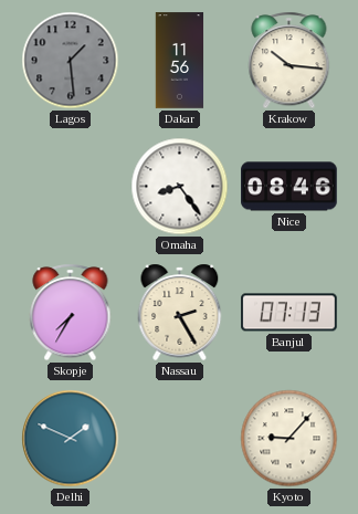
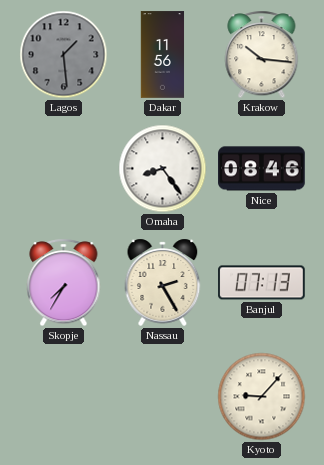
Delhi: 1:49 -> none (71, 439)
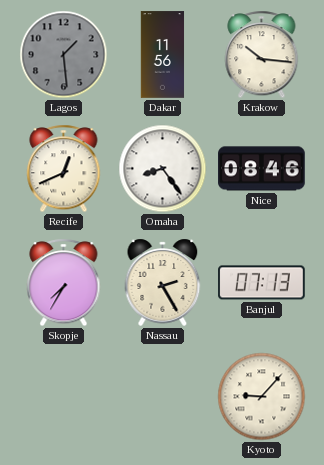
Recife: none -> 12:41 (64, 169)
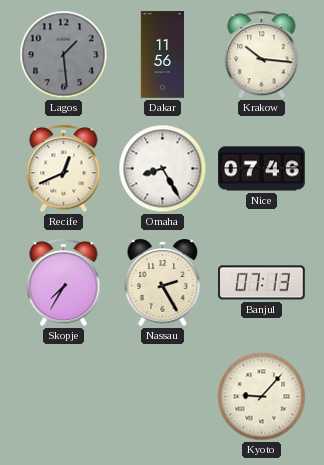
Omaha: 8:24 -> 8:25 (163, 169)
Nice: 08:46 -> 07:46 (262, 169)
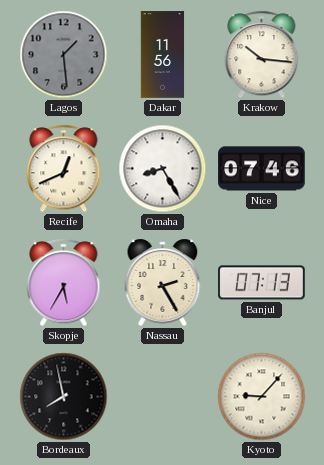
Skopje: 7:35 -> 5:35 (64, 283)
Bordeaux: none -> 7:58 (64, 397)
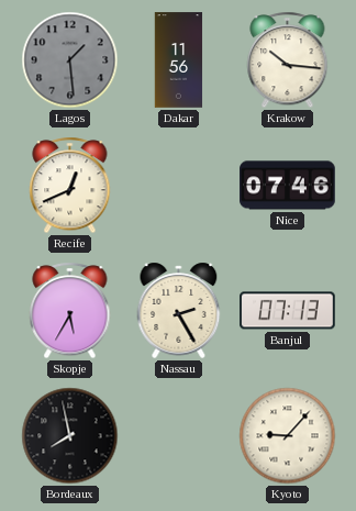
Omaha: 8:25 -> none (163, 169)
